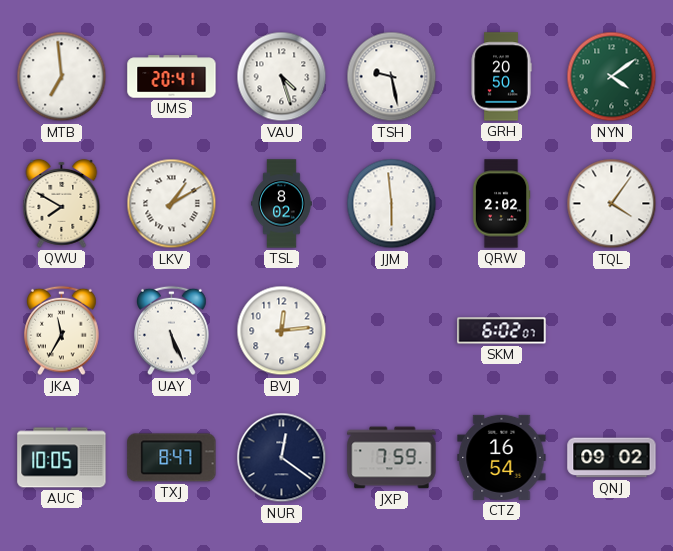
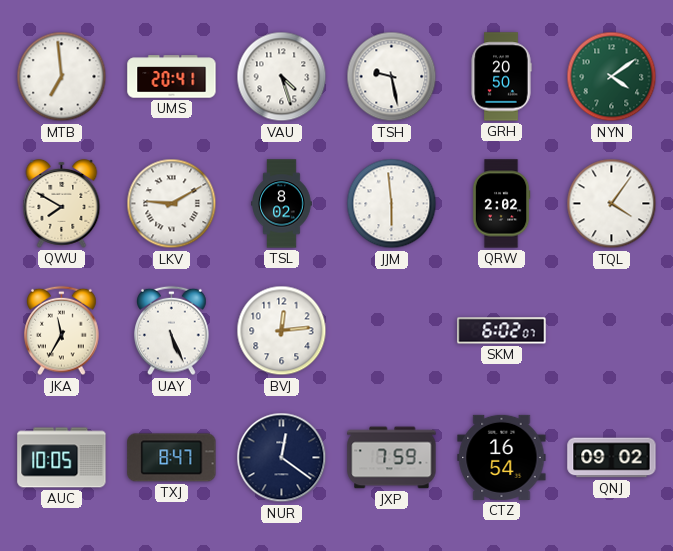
LKV: 1:10 -> 9:10 (172, 204)
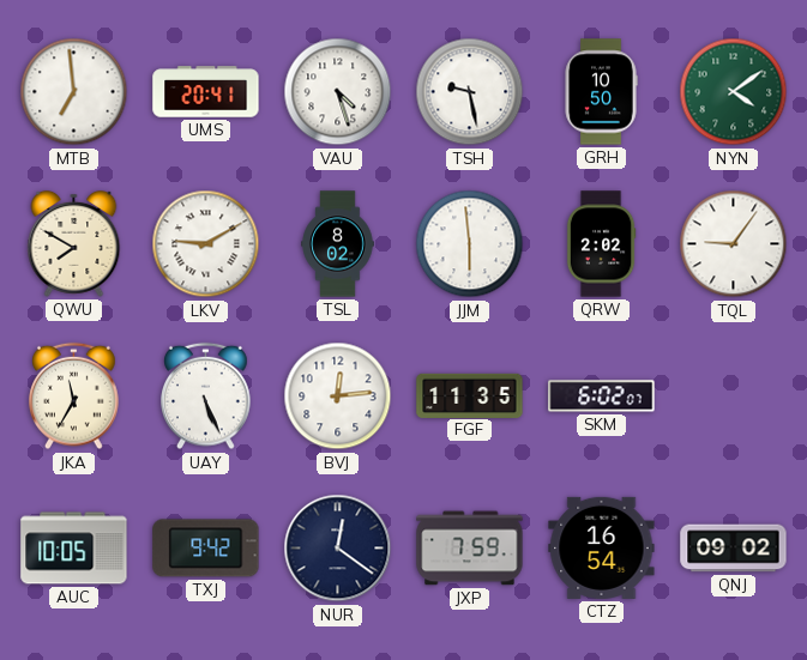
GRH: 20:50 -> 10:50 (601, 92)
TQL: 4:06 -> 9:06 (734, 244)
FGF: none -> 11:35 (470, 395)
TXJ: 8:47 -> 9:42 (206, 549)
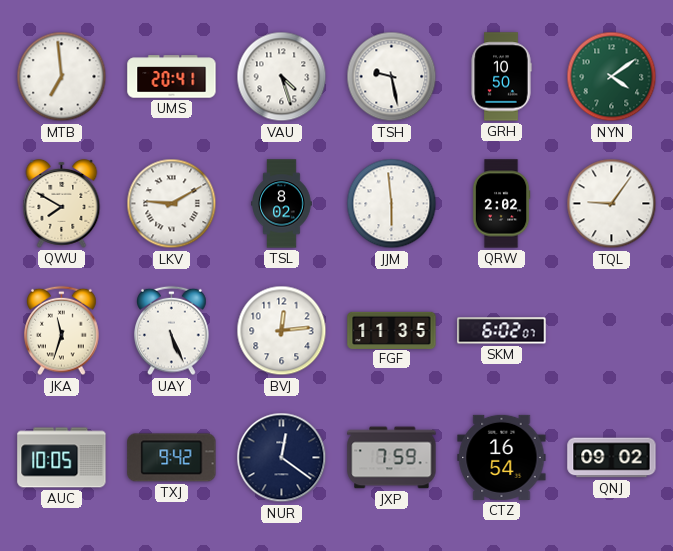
JKA: 11:35 -> 11:33 (62, 331)
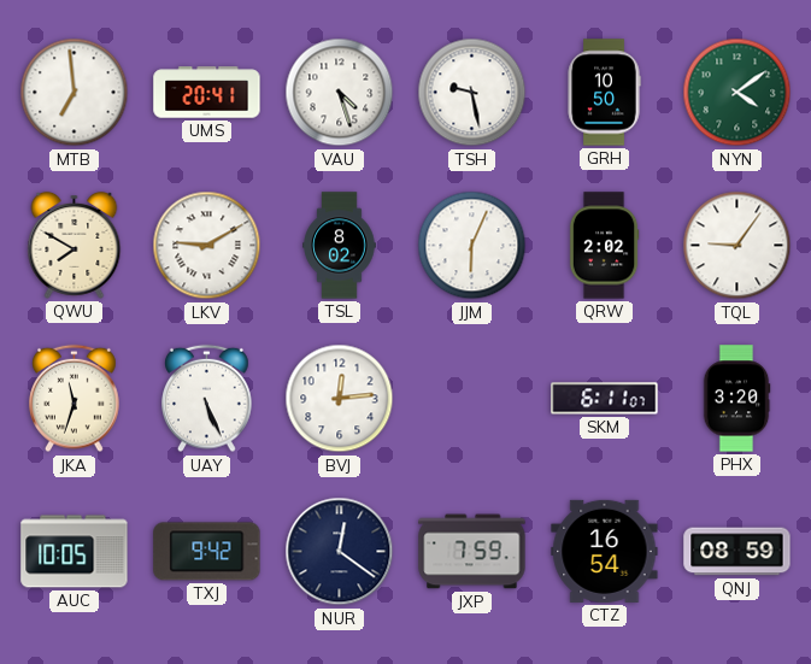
JJM: 5:59 -> 6:04 (472, 246)
FGF: 11:35 -> none (392, 330)
SKM: 6:02 -> 6:11 (605, 399)
PHX: none -> 3:20 (736, 399)
QNJ: 09:02 -> 08:59 (737, 552)
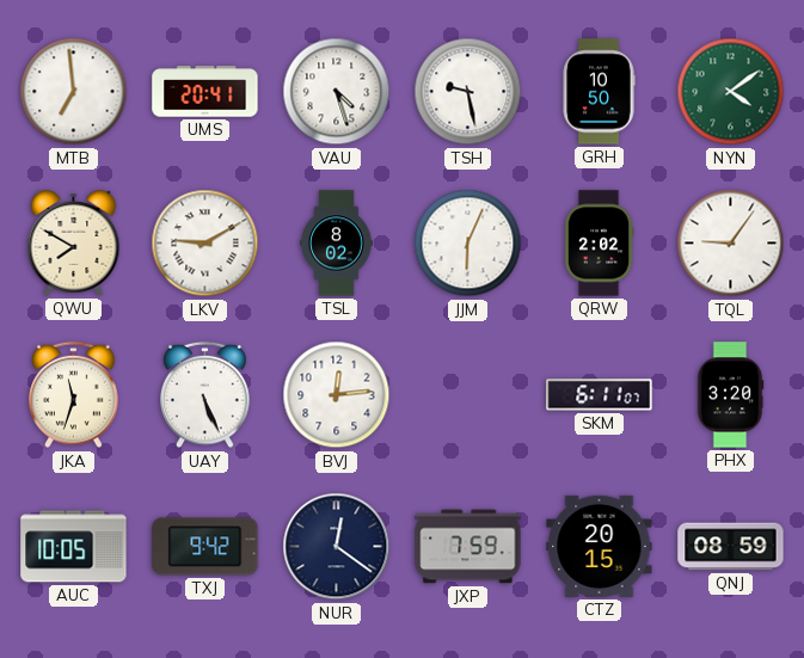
CTZ: 16:54 -> 20:15 (600, 546)
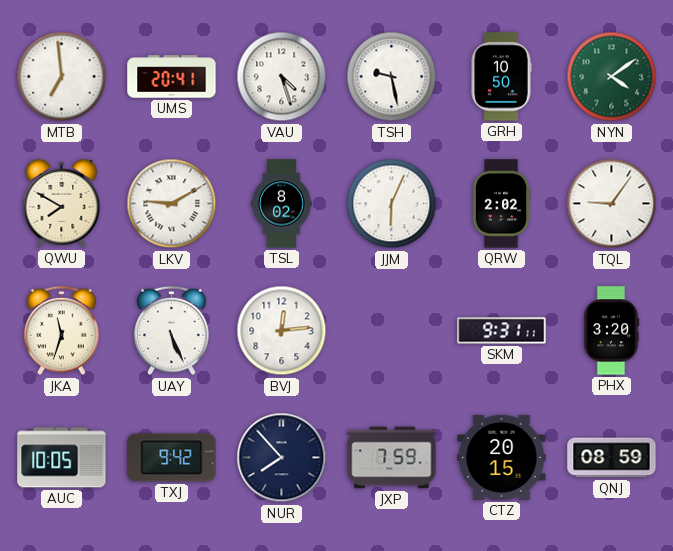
SKM: 6:11 -> 9:31 (502, 331)
NUR: 12:21 -> 7:53 (282, 458)
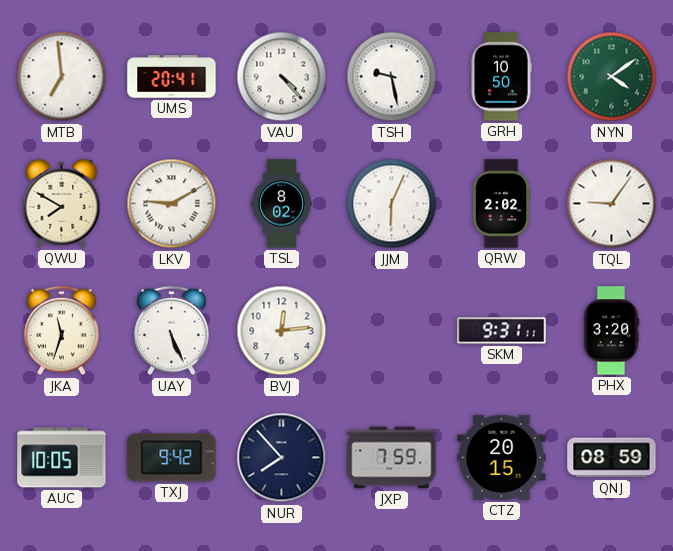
VAU: 4:27 -> 4:23 (282, 77)
